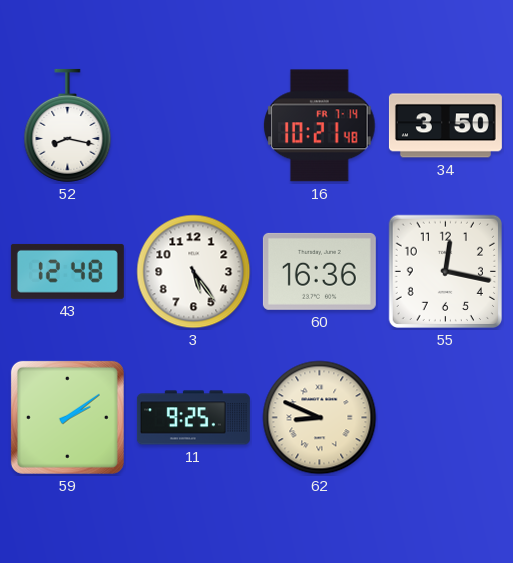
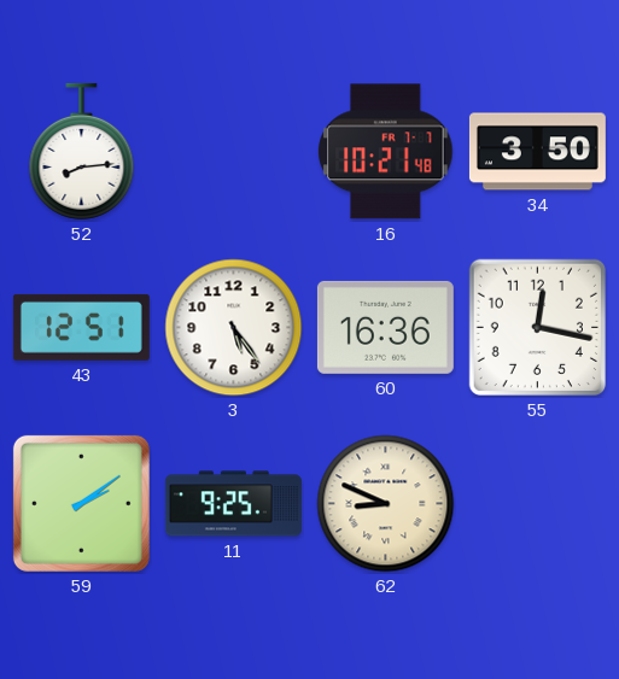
52: 8:17 -> 8:14 (82, 151)
16 date: FR 7-14 -> FR 7-7 (386, 152)
43: 12:48 -> 12:51 (81, 327)
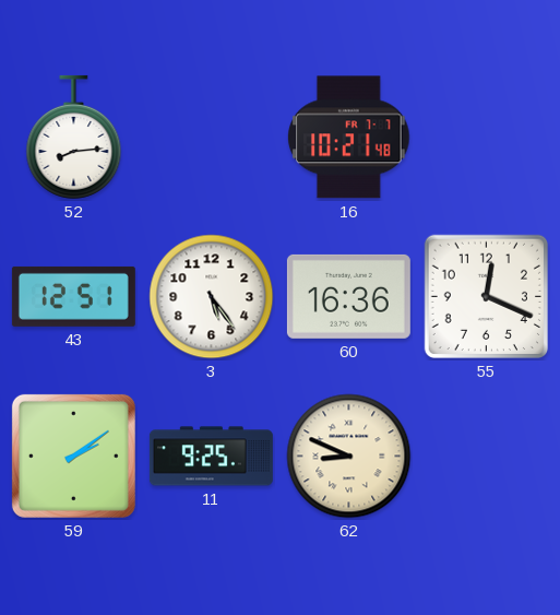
34: 3:50 -> none (537, 152)
55: 12:17 -> 12:19 (486, 296)
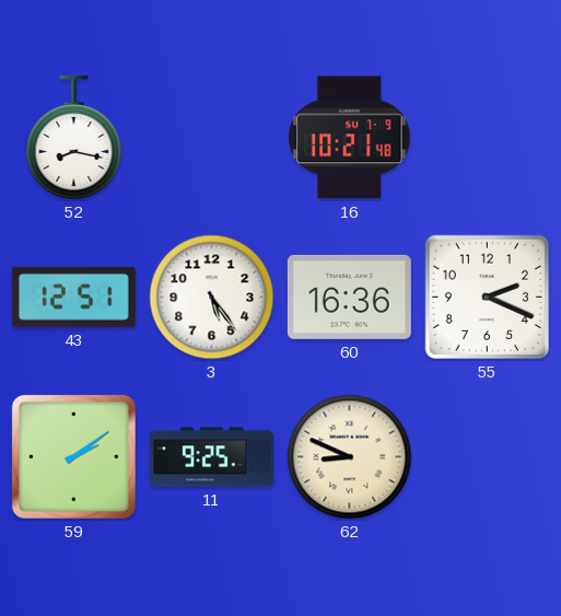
52: 8:14 -> 8:17 (74, 137)
16 date: FR 7-7 -> SU 7-9 (350, 138)
55: 12:19 -> 2:19 (487, 297)
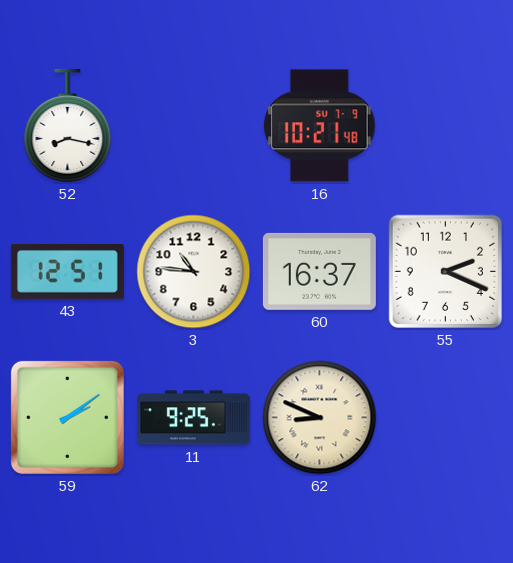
3: 5:24 -> 10:46 (194, 272)
60: 16:36 -> 16:37 (319, 271)
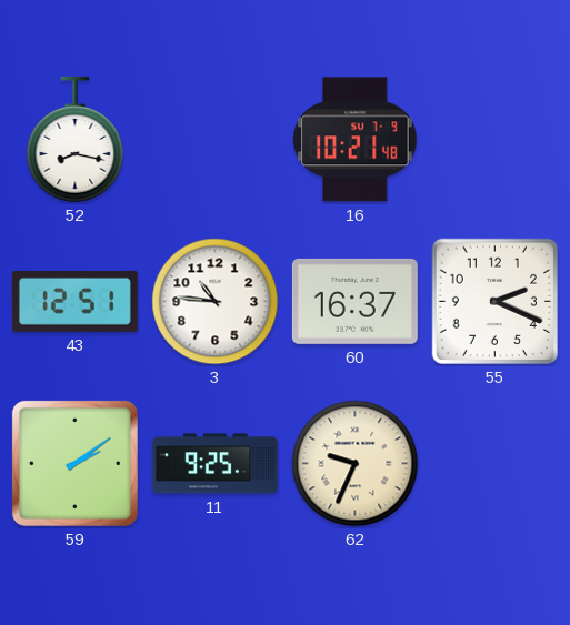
62: 8:49 -> 9:34 (356, 464)
